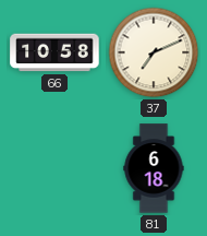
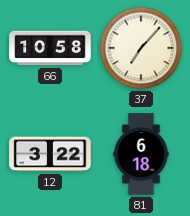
37: 7:11 -> 7:07 (141, 48)
12: none -> 3:22 (50, 154)
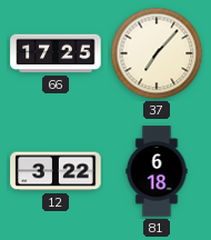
66: 10:58 -> 17:25 (56, 53)
